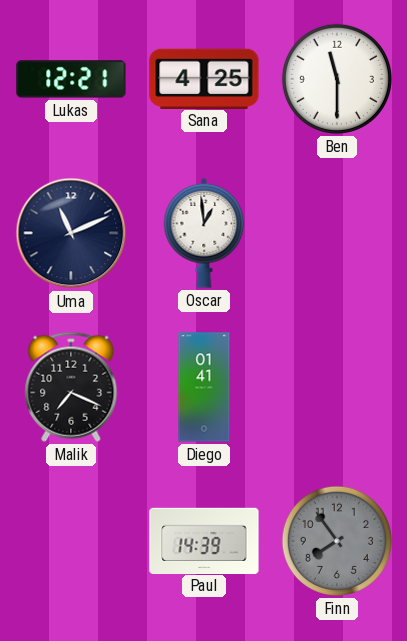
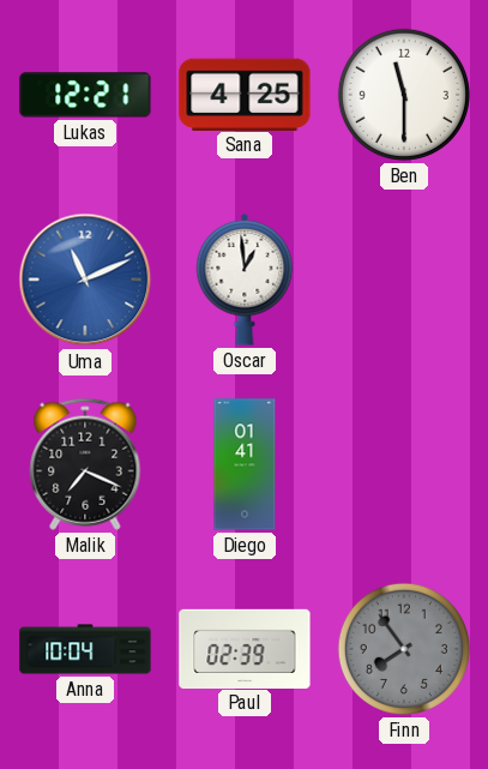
Uma dial: navy -> blue (85, 280)
Anna: none -> 10:04 (85, 649)
Paul: 14:39 -> 02:39 (245, 648)
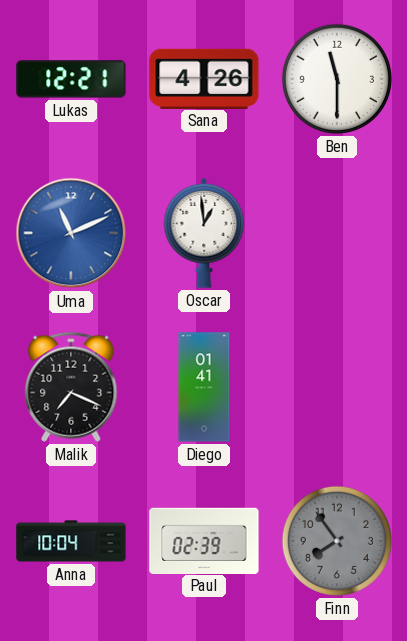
Sana: 4:25 -> 4:26 (204, 78)
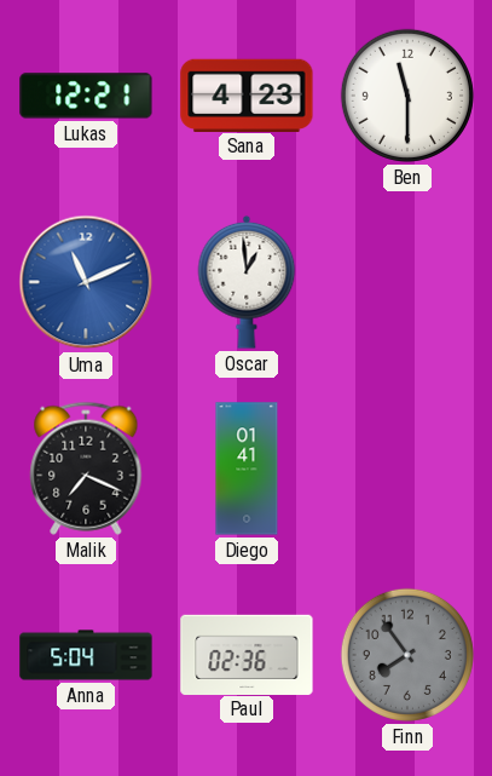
Sana: 4:26 -> 4:23 (247, 94)
Anna: 10:04 -> 5:04 (86, 655)
Paul: 02:39 -> 02:36 (247, 654)
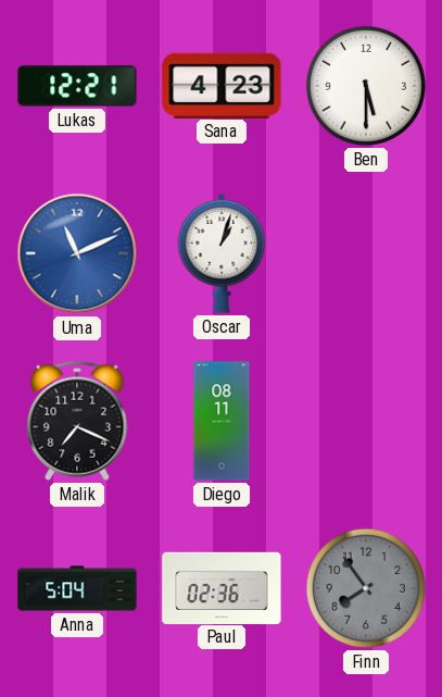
Ben: 11:30 -> 5:30 (366, 86)
Oscar: 12:59 -> 1:03 (222, 253)
Diego: 01:41 -> 08:11 (222, 421)
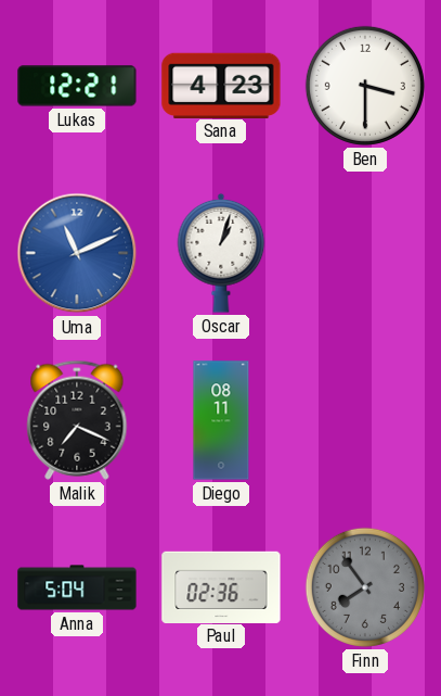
Ben: 5:30 -> 3:30 (365, 86)
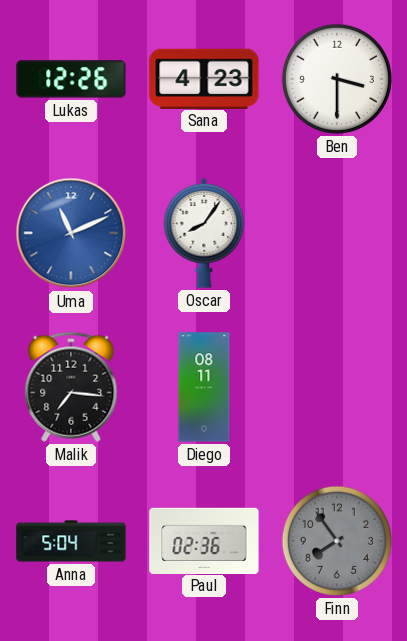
Lukas: 12:21 -> 12:26 (71, 79)
Oscar: 1:03 -> 8:06 (204, 233)
Malik: 7:19 -> 7:16 (71, 387)
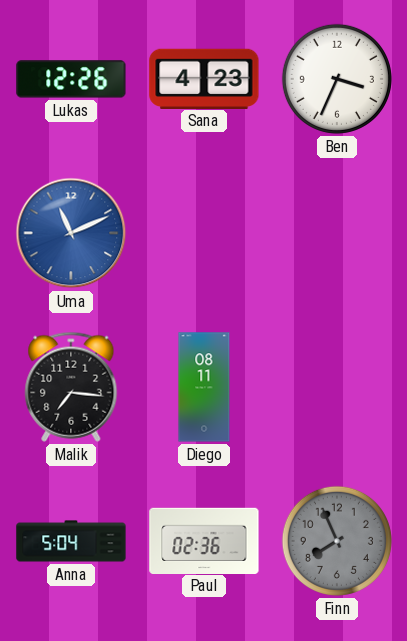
Ben: 3:30 -> 3:34 (337, 79)
Oscar: 8:06 -> none (204, 233)
Finn: 7:54 -> 7:56 (337, 541)
